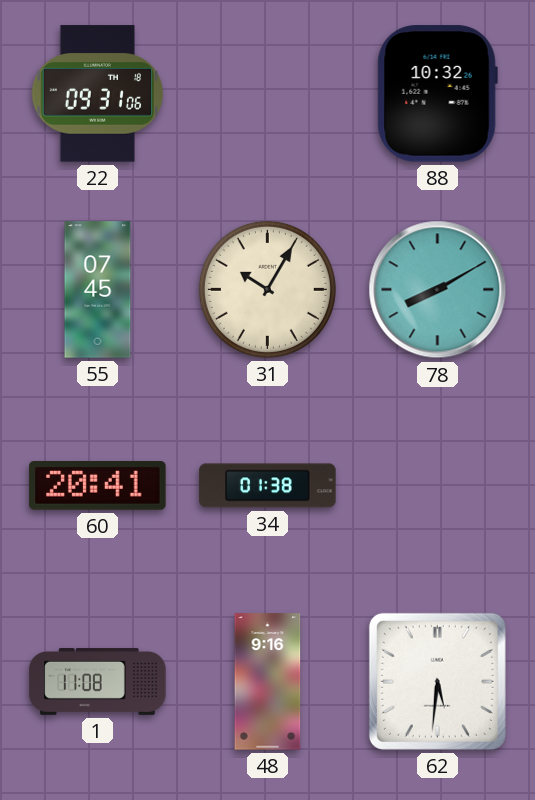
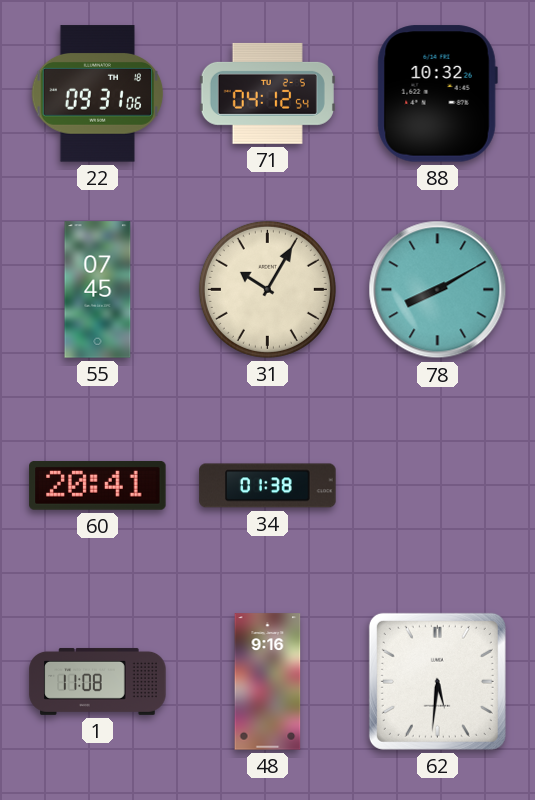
71: none -> 04:12 (267, 93)
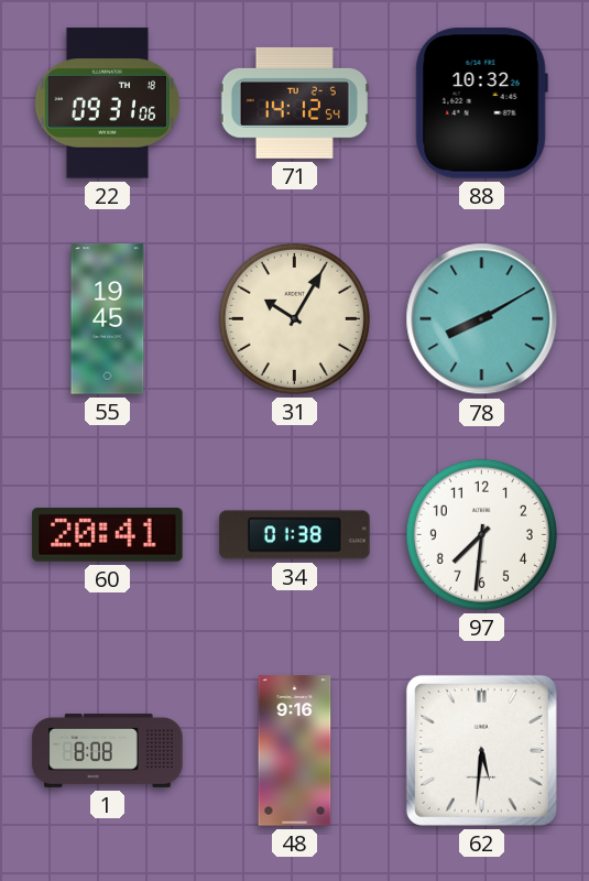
71: 04:12 -> 14:12 (294, 102)
55: 07:45 -> 19:45 (108, 319)
97: none -> 7:31 (481, 534)
1: 11:08 -> 8:08 (108, 750)
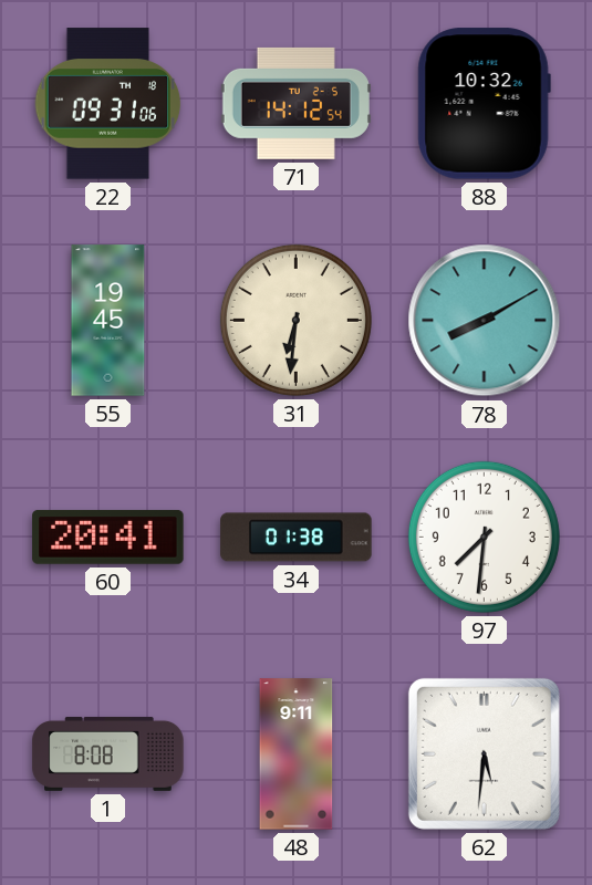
31: 10:05 -> 6:31 (295, 320)
48: 9:16 -> 9:11 (297, 754)
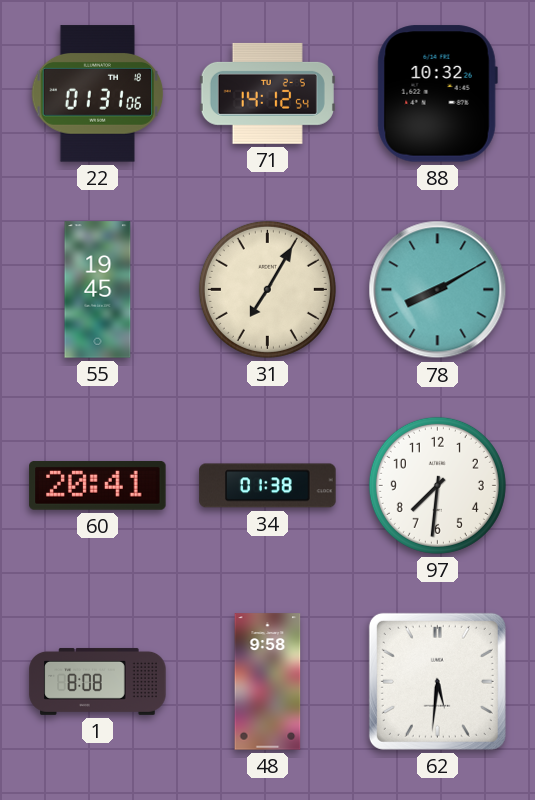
22: 09:31 -> 01:31 (98, 94)
31: 6:31 -> 7:05 (267, 289)
48: 9:11 -> 9:58 (268, 682)
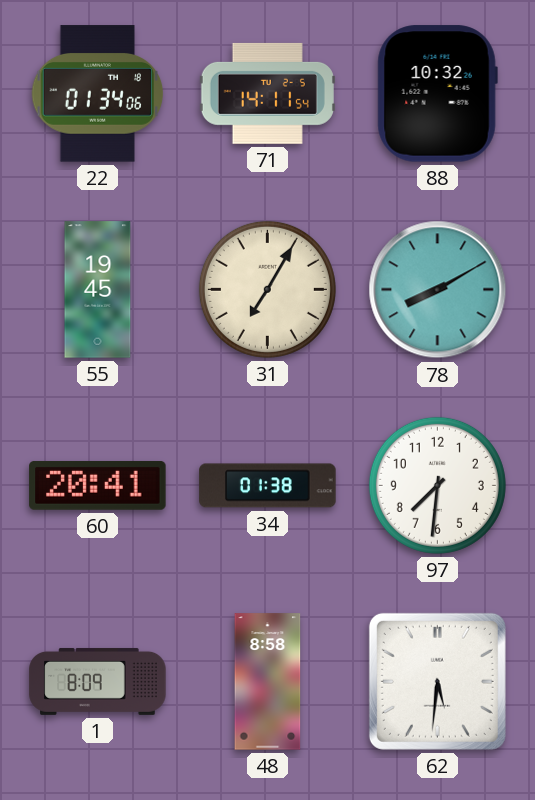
22: 01:31 -> 01:34 (98, 94)
71: 14:12 -> 14:11 (267, 93)
1: 8:08 -> 8:09 (98, 681)
48: 9:58 -> 8:58 (268, 682)
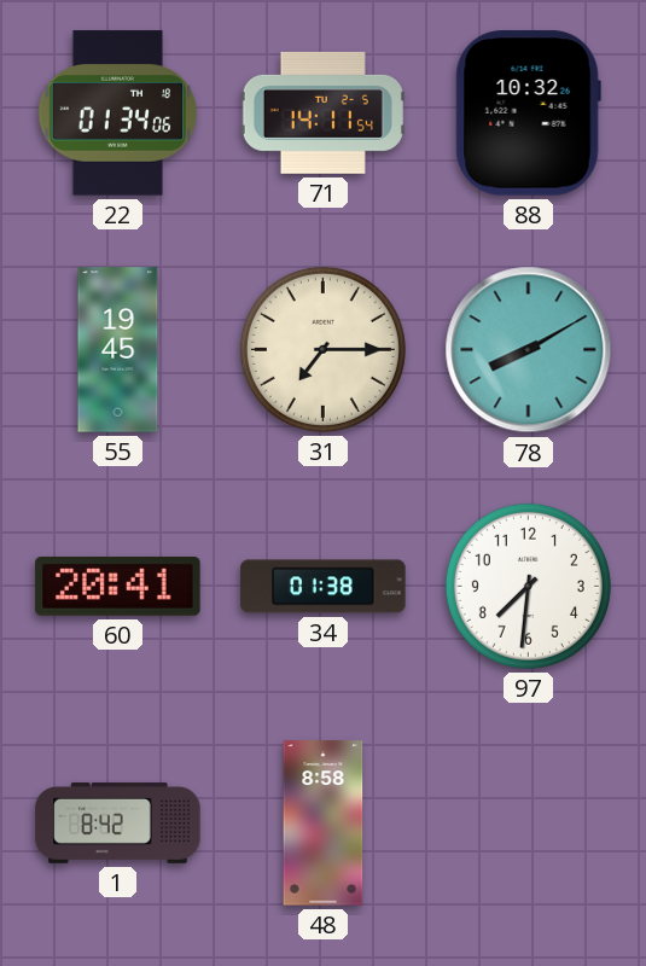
31: 7:05 -> 7:15 (322, 349)
1: 8:09 -> 8:42 (118, 822)
62: 5:31 -> none (437, 681)
